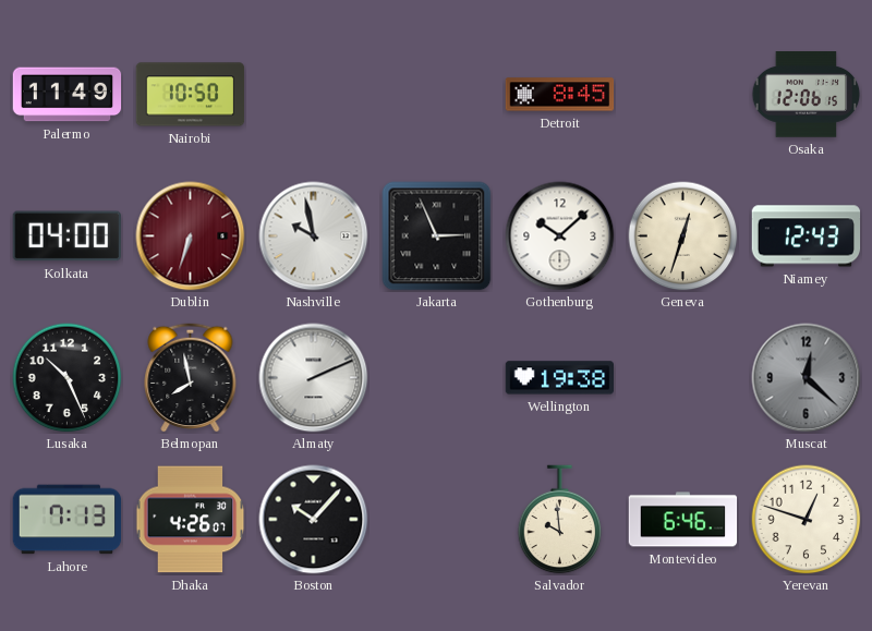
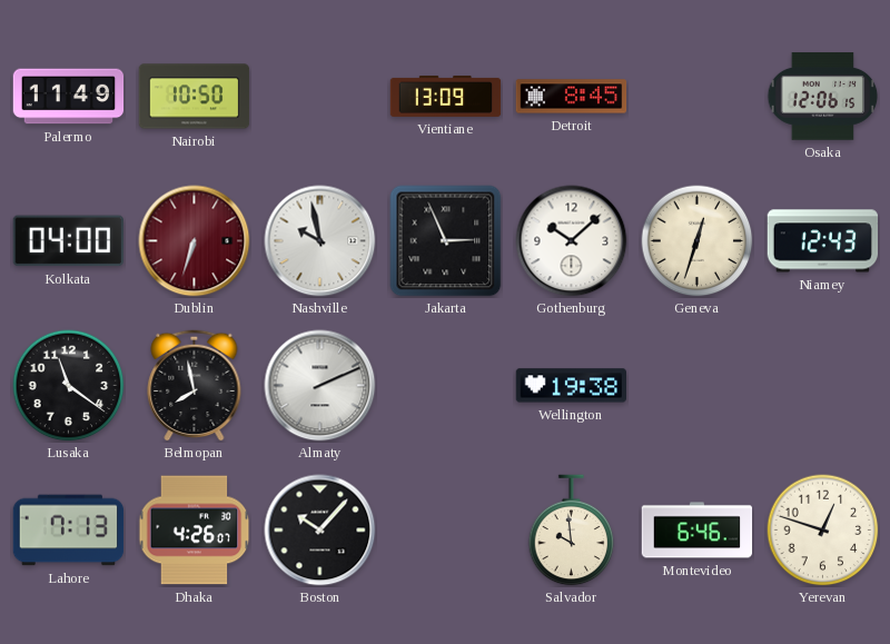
Vientiane: none -> 13:09 (446, 96)
Lusaka: 10:26 -> 11:21 (69, 386)
Muscat: 12:22 -> none (807, 378)
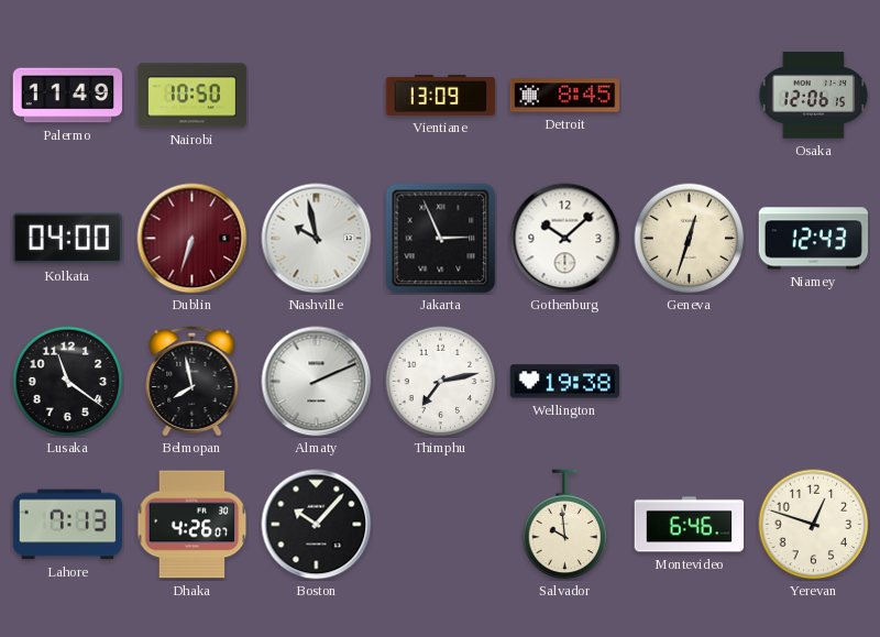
Thimphu: none -> 7:13 (441, 382)
